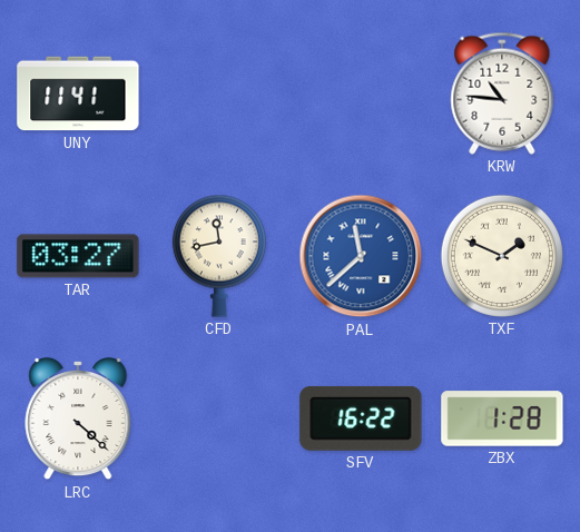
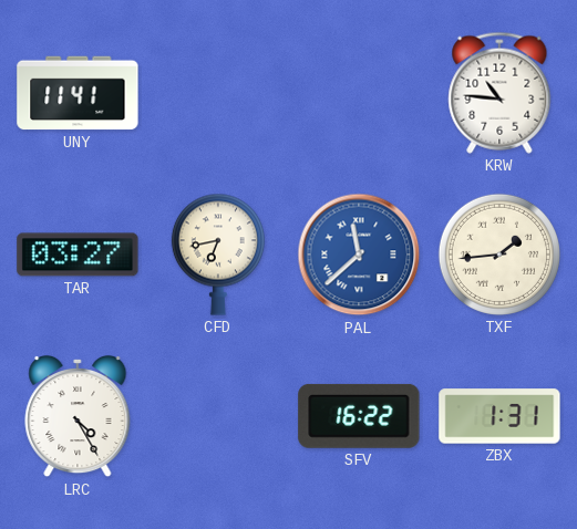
CFD: 11:43 -> 6:43 (218, 255)
TXF: 1:49 -> 1:44 (499, 255)
LRC: 4:22 -> 4:25 (78, 416)
ZBX: 1:28 -> 1:31 (499, 416)
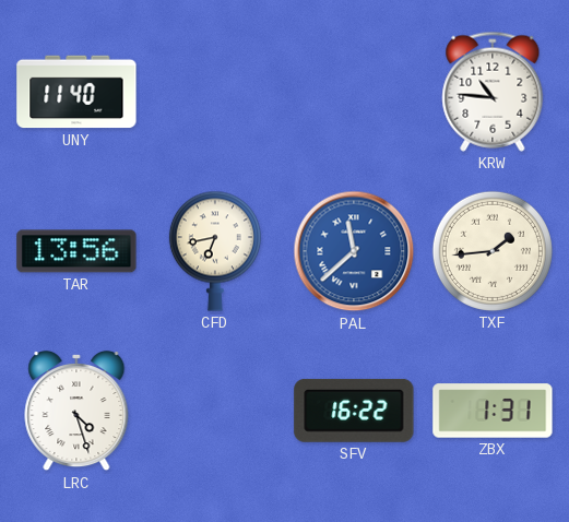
UNY: 11:41 -> 11:40 (76, 92)
TAR: 03:27 -> 13:56 (76, 251)
LRC: 4:25 -> 4:27 (76, 411)
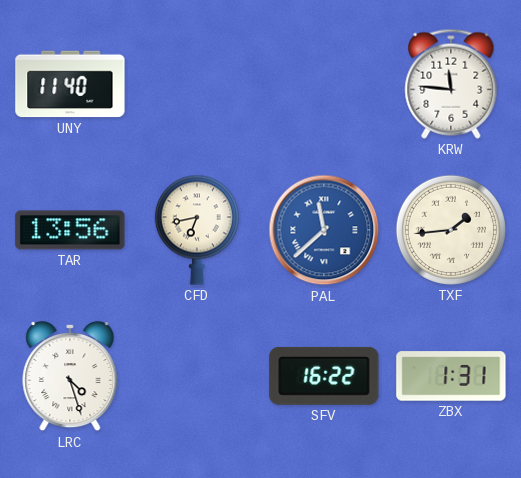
KRW: 10:46 -> 11:46 (451, 84)
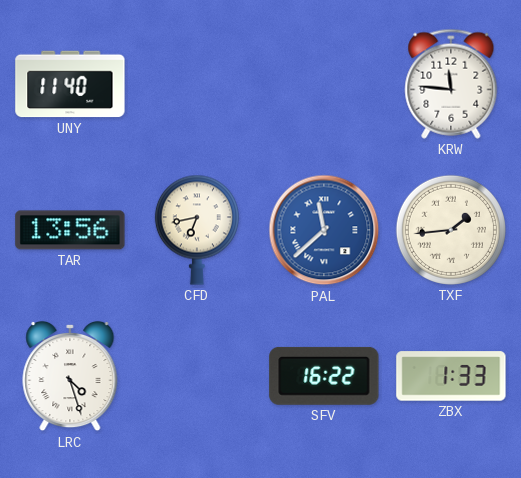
ZBX: 1:31 -> 1:33 (451, 376)
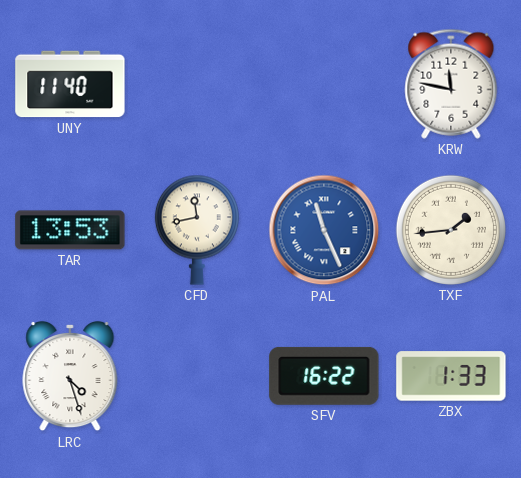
KRW: 11:46 -> 11:47 (451, 84)
TAR: 13:56 -> 13:53 (70, 230)
CFD: 6:43 -> 11:43 (197, 230)
PAL: 11:38 -> 11:26 (324, 230)
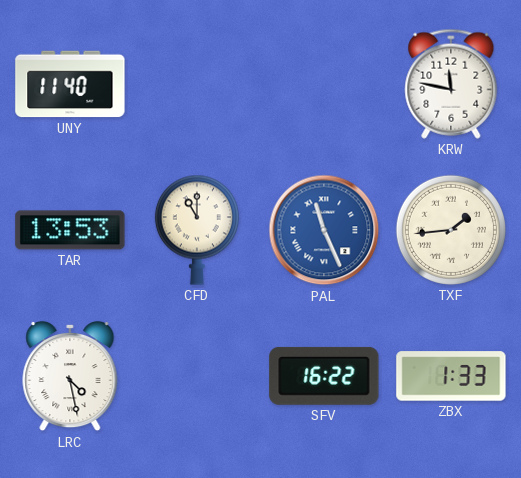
CFD: 11:43 -> 11:00 (197, 230)
LRC: 4:27 -> 4:28 (70, 376)
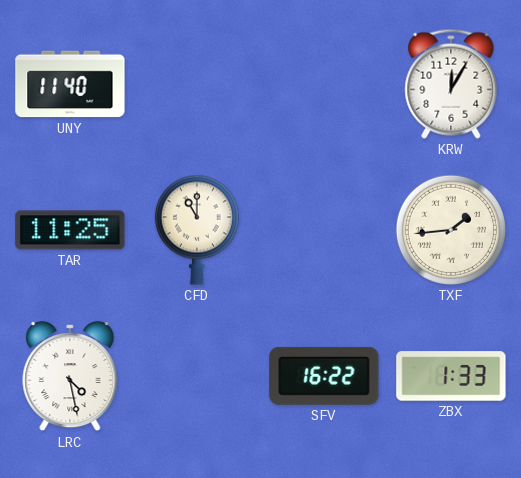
KRW: 11:47 -> 12:05 (451, 84)
TAR: 13:53 -> 11:25 (70, 230)
PAL: 11:26 -> none (324, 230)
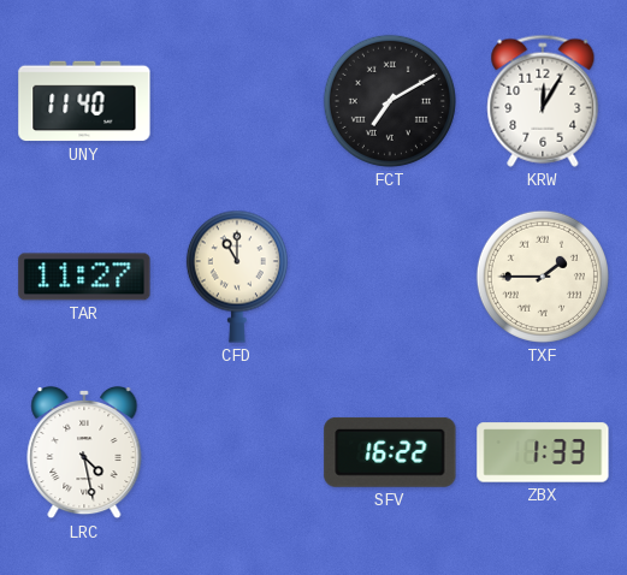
FCT: none -> 7:10 (390, 101)
TAR: 11:25 -> 11:27 (84, 277)
TXF: 1:44 -> 1:45 (543, 277)
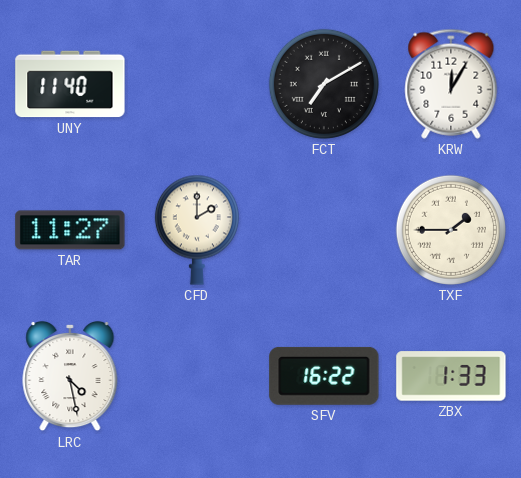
CFD: 11:00 -> 2:00 (197, 230)
